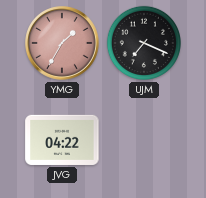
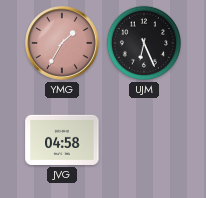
UJM: 7:19 -> 6:26 (144, 43)
JVG: 04:22 -> 04:58 (62, 140)
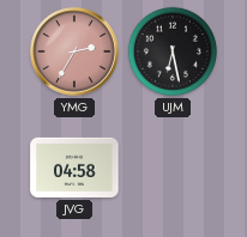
YMG: 1:35 -> 2:35 (74, 51)
UJM: 6:26 -> 6:28 (173, 51)
